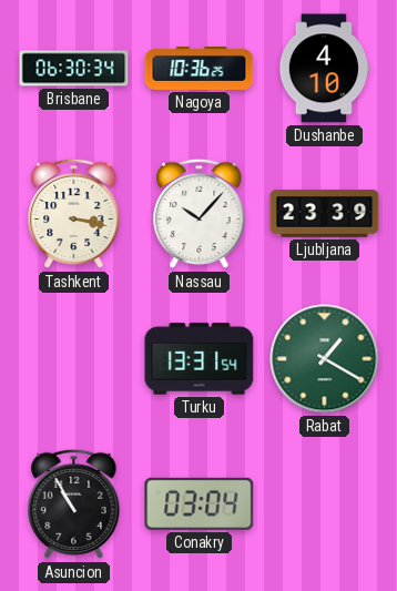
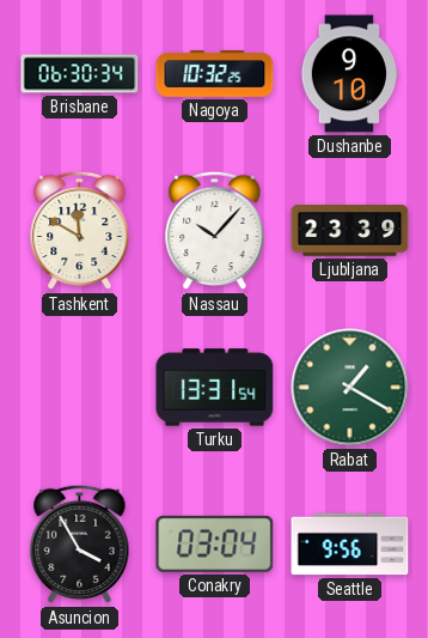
Nagoya: 10:36 -> 10:32 (215, 74)
Dushanbe: 4:10 -> 9:10 (348, 74)
Tashkent: 3:17 -> 11:50 (80, 231)
Asuncion: 10:55 -> 3:55 (80, 545)
Seattle: none -> 9:56 (350, 545)
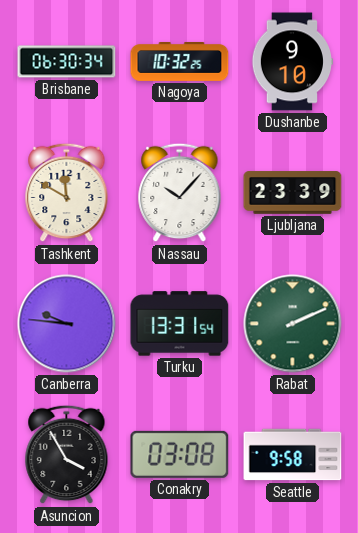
Canberra: none -> 9:46 (67, 324)
Rabat: 1:20 -> 2:11 (293, 324)
Conakry: 03:04 -> 03:08 (180, 454)
Seattle: 9:56 -> 9:58 (293, 455)
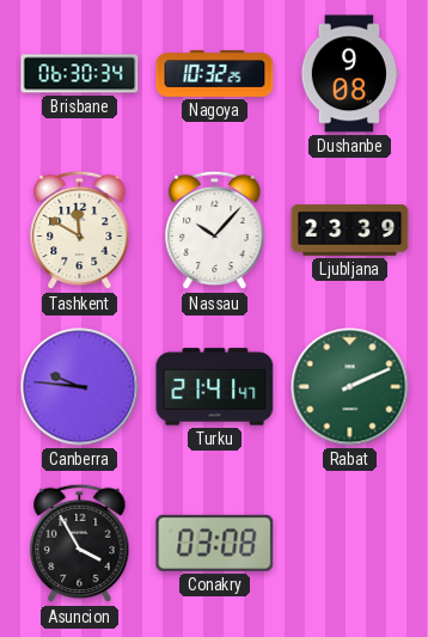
Dushanbe: 9:10 -> 9:08 (348, 74)
Turku: 13:31 -> 21:41 (215, 387)
Seattle: 9:58 -> none (293, 455)
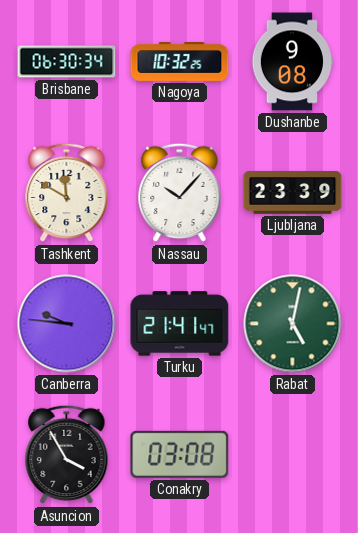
Rabat: 2:11 -> 5:02 (293, 324)
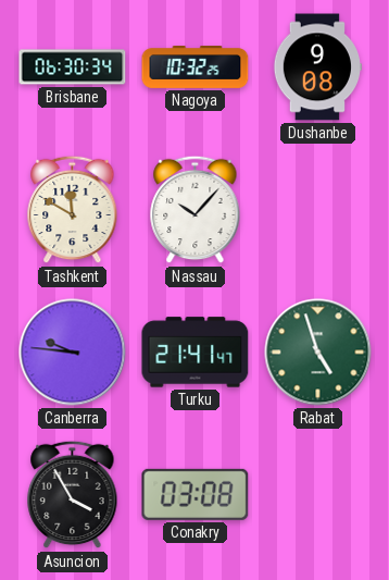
Ljubljana: 23:39 -> none (293, 193)
Rabat: 5:02 -> 4:57 (318, 353)
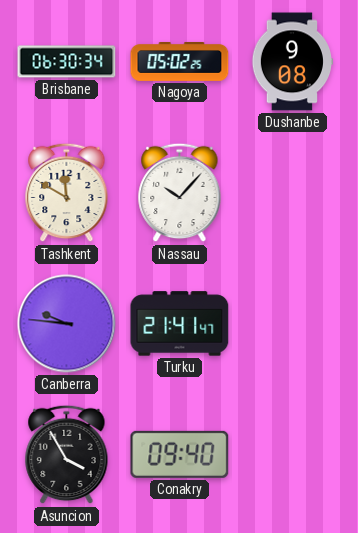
Nagoya: 10:32 -> 05:02 (180, 62)
Rabat: 4:57 -> none (318, 353)
Conakry: 03:08 -> 09:40 (180, 454)
